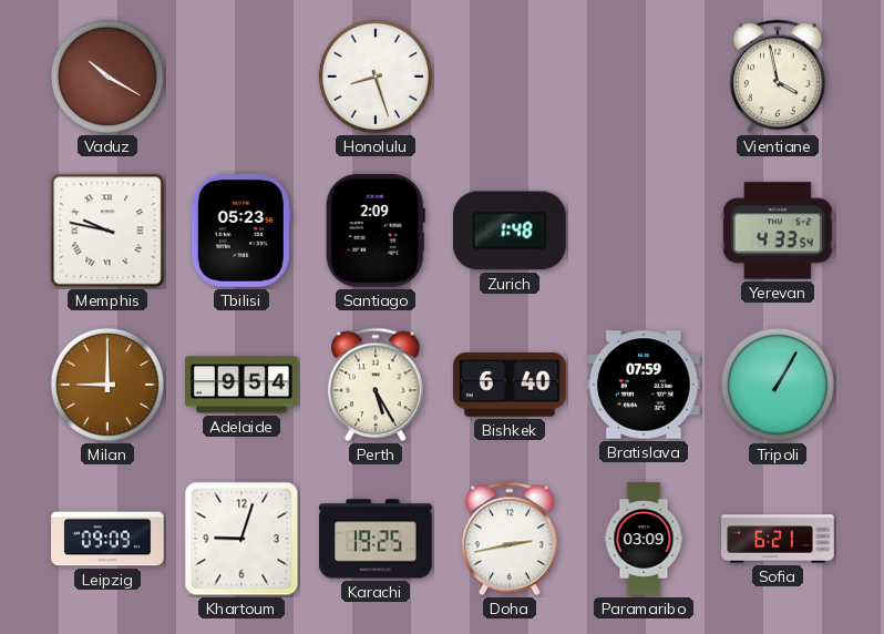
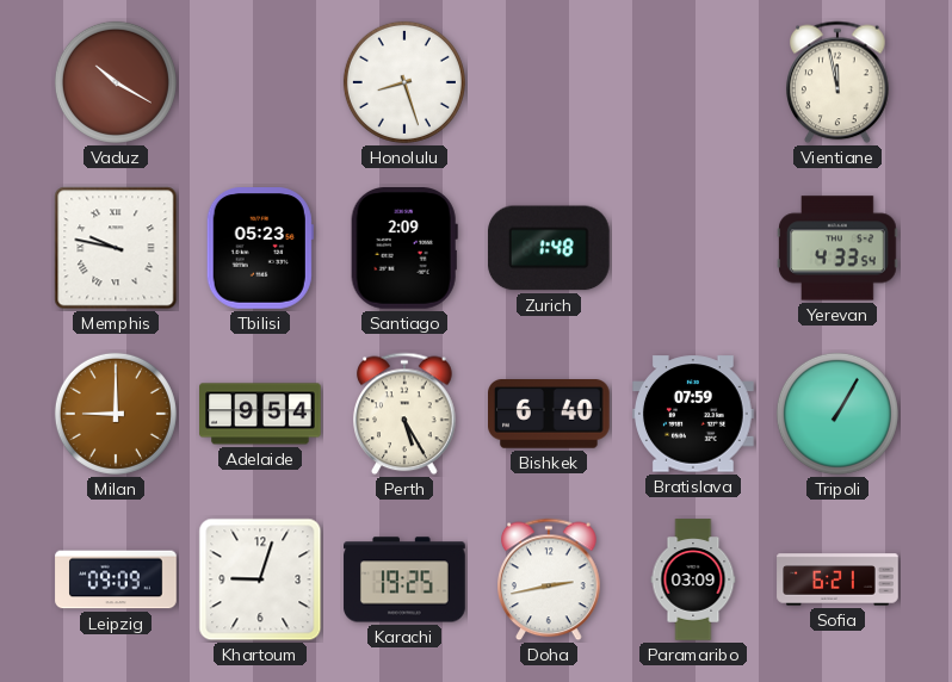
Vientiane: 3:58 -> 11:58 (837, 82)
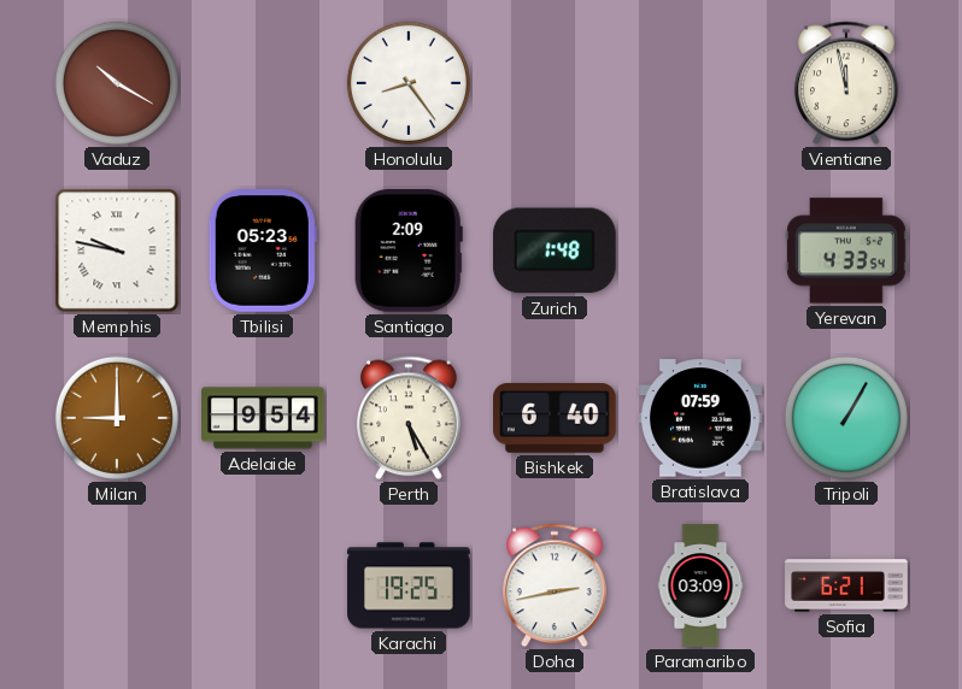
Honolulu: 8:27 -> 8:24 (409, 83)
Leipzig: 09:09 -> none (116, 579)
Khartoum: 9:03 -> none (260, 579)
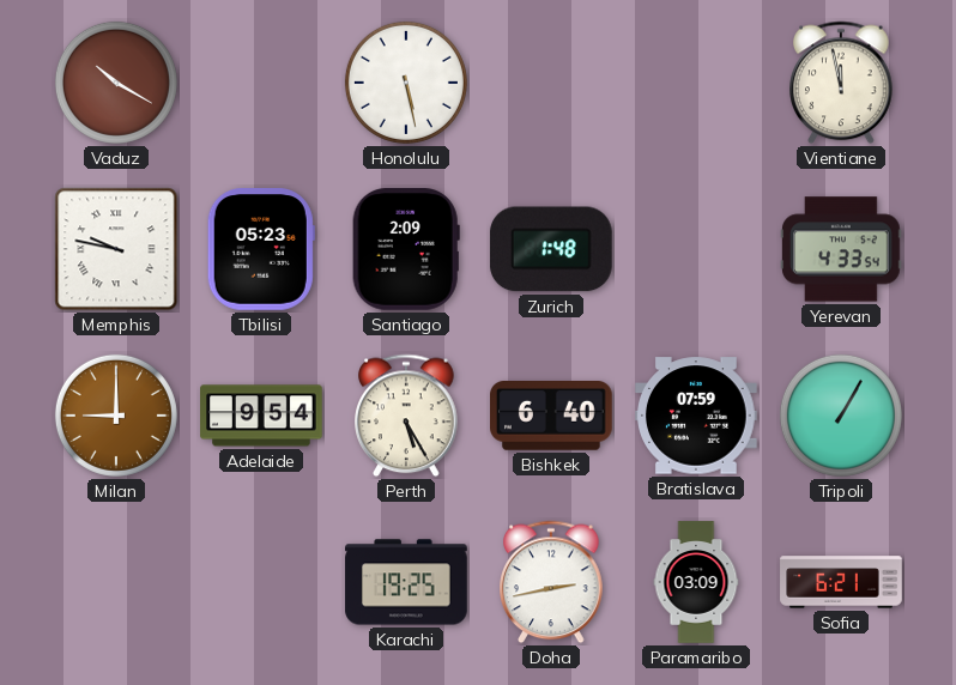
Honolulu: 8:24 -> 5:28 (406, 83)
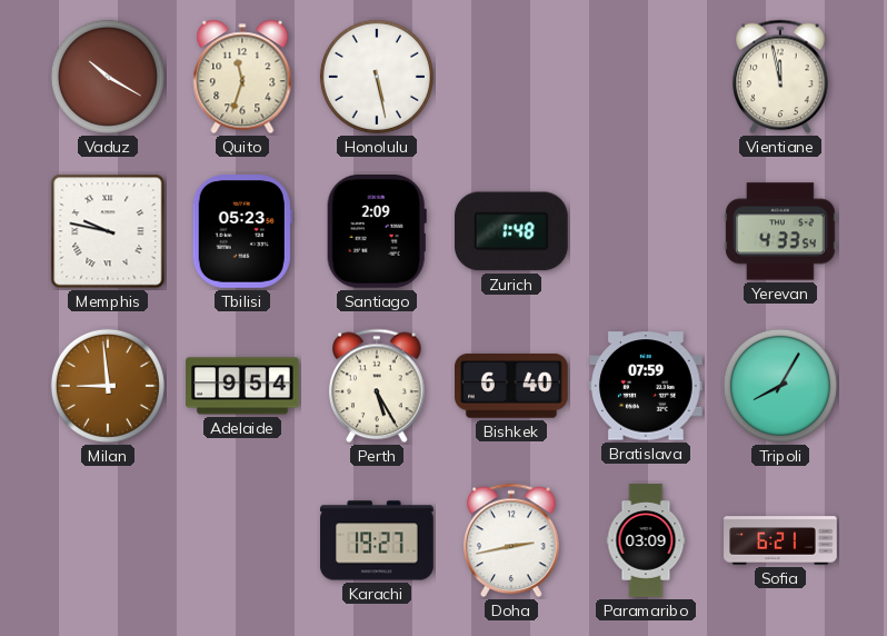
Quito: none -> 11:33 (242, 77)
Milan: 9:00 -> 8:59 (108, 386)
Tripoli: 1:05 -> 8:05 (780, 386)
Karachi: 19:25 -> 19:27 (377, 540)
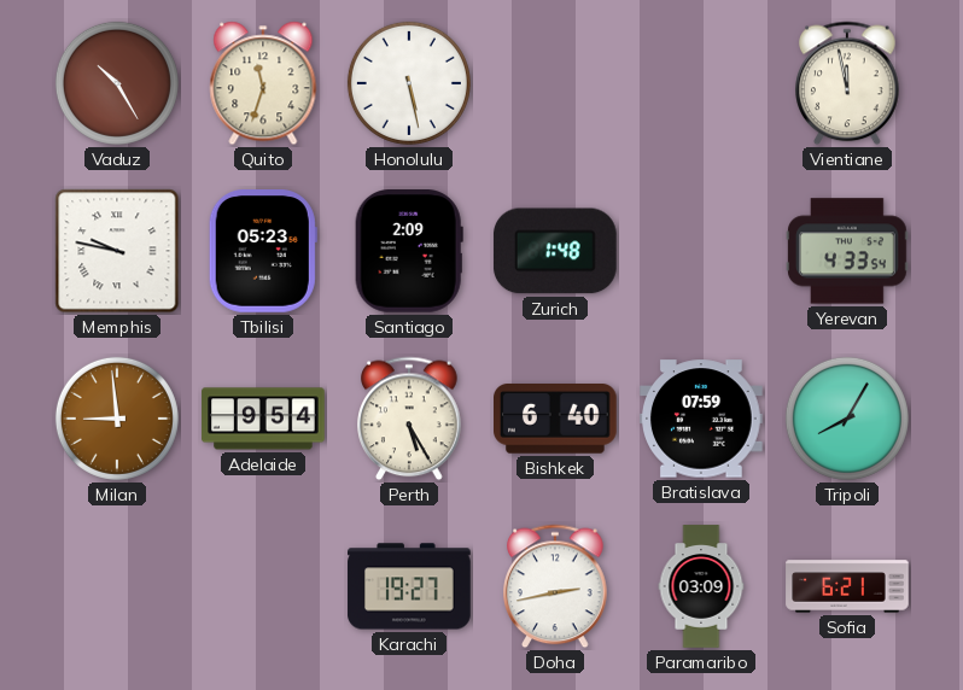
Vaduz: 10:20 -> 10:25 (117, 83)
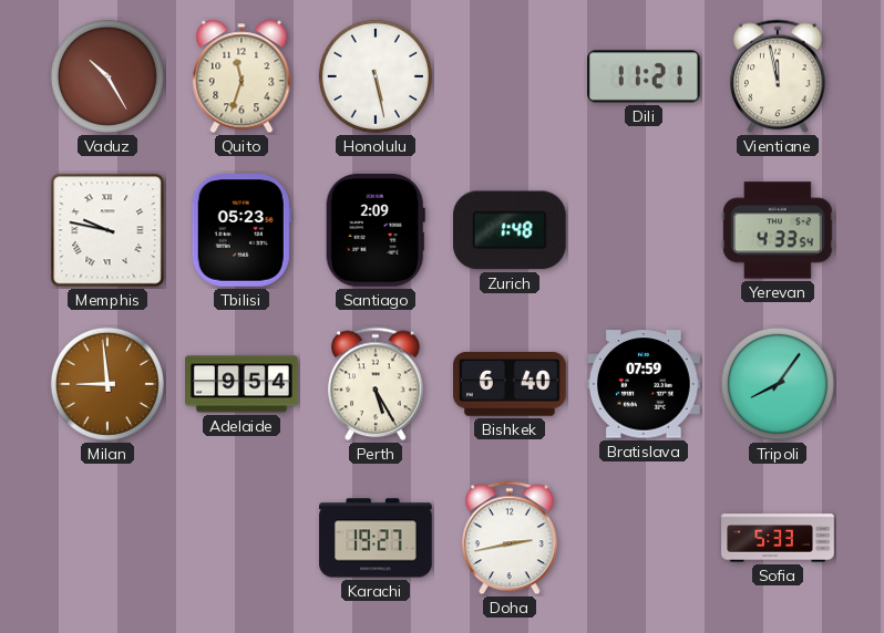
Dili: none -> 11:21 (645, 76)
Tripoli: 8:05 -> 8:06 (778, 384)
Paramaribo: 03:09 -> none (701, 586)
Sofia: 6:21 -> 5:33 (778, 538)
